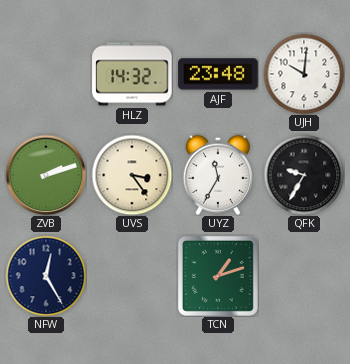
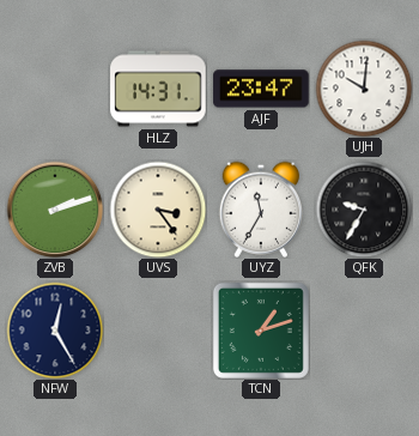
HLZ: 14:32 -> 14:31 (158, 89)
AJF: 23:48 -> 23:47 (261, 89)
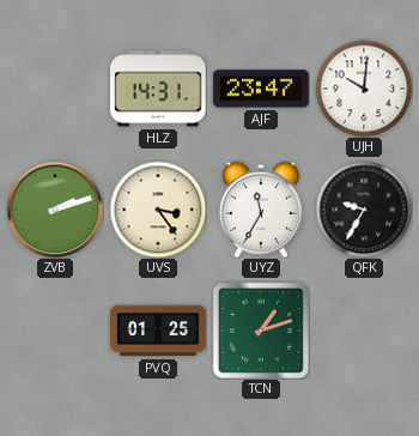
NFW: 12:25 -> none (55, 331)
PVQ: none -> 01:25 (158, 331)
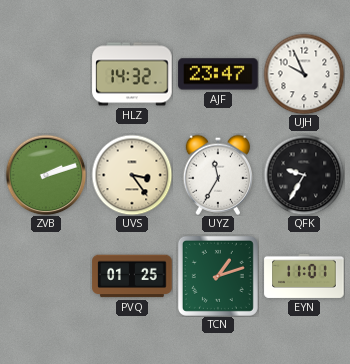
HLZ: 14:31 -> 14:32 (132, 74)
UJH: 10:01 -> 9:56 (304, 74)
EYN: none -> 11:01 (304, 276)
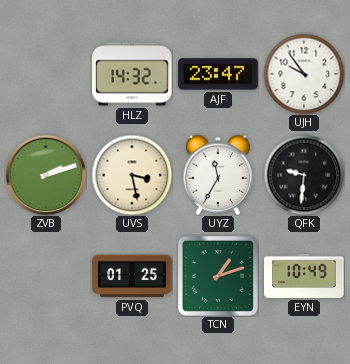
UJH: 9:56 -> 9:54 (304, 74)
UVS: 3:24 -> 3:28 (132, 175)
QFK: 9:35 -> 9:31 (304, 175)
EYN: 11:01 -> 10:49 (304, 276)
